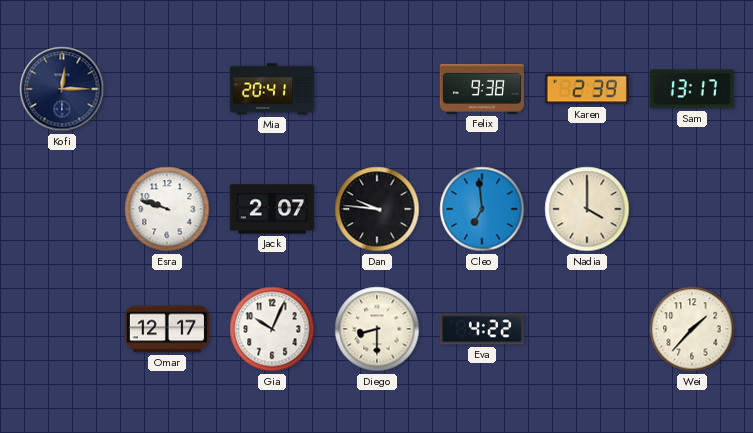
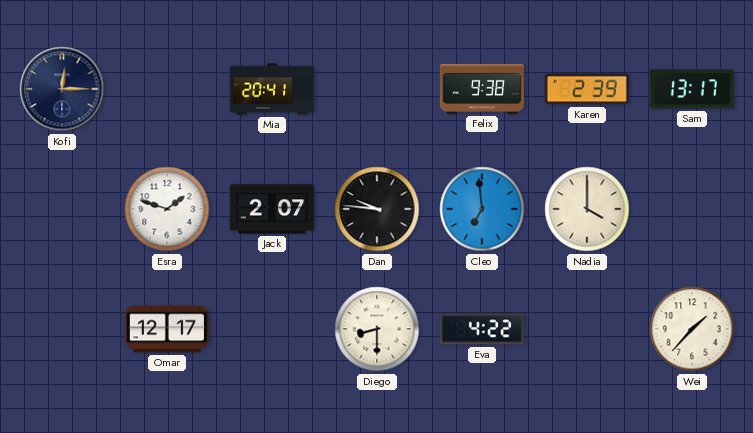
Esra: 9:48 -> 1:48 (167, 209)
Gia: 10:04 -> none (272, 329)
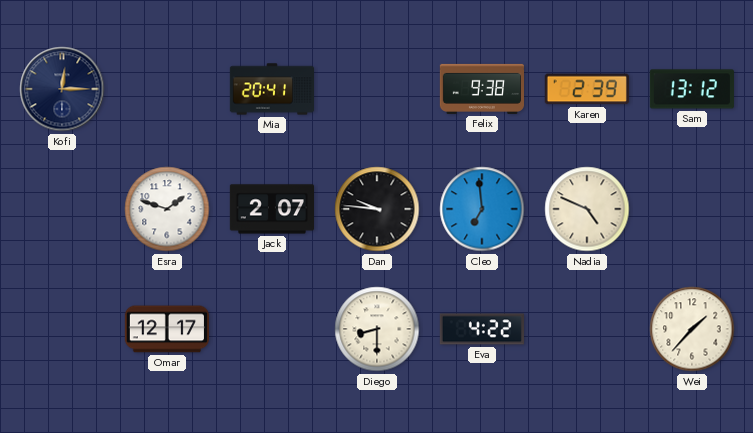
Sam: 13:17 -> 13:12 (692, 89)
Nadia: 4:00 -> 4:49 (587, 209)
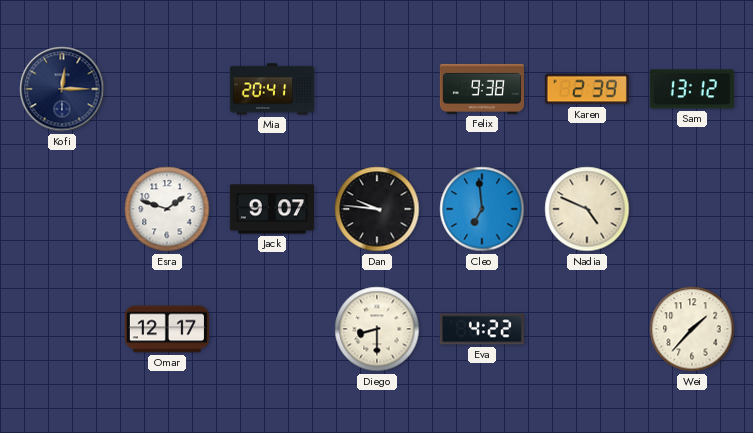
Jack: 2:07 -> 9:07 (271, 209)
